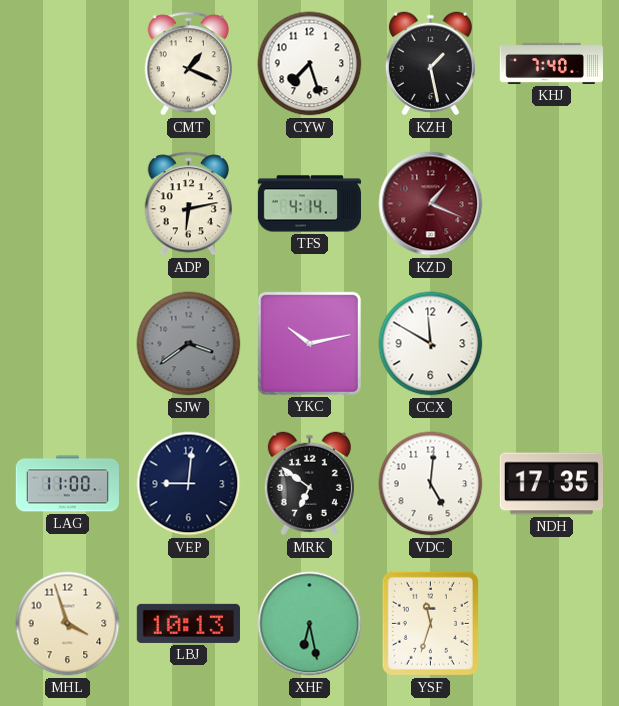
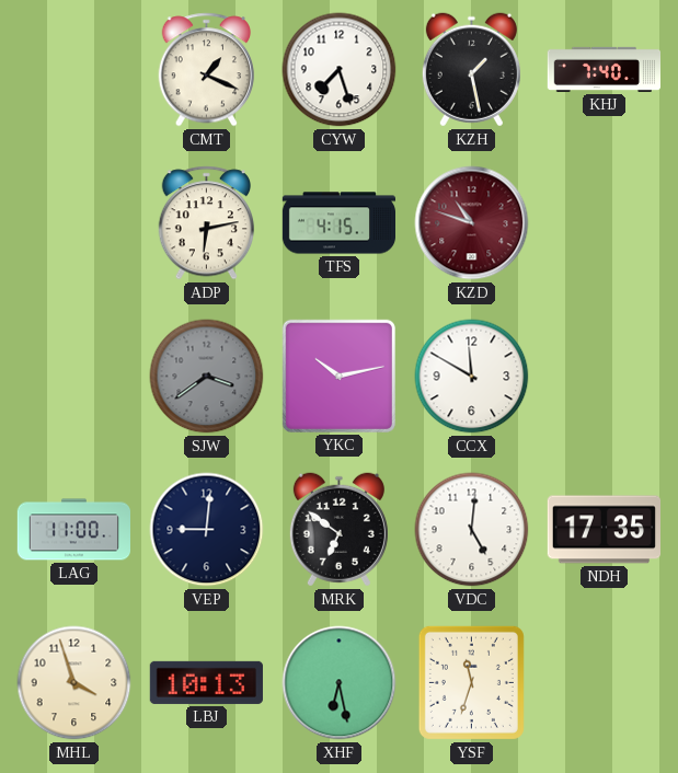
TFS: 4:14 -> 4:15 (340, 223)
KZD: 1:19 -> 10:48 (472, 223)
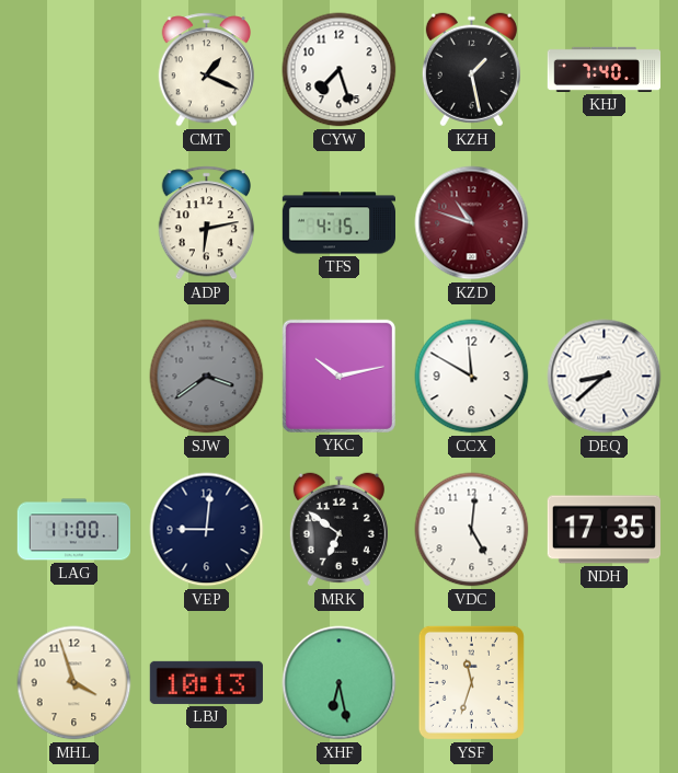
DEQ: none -> 8:38 (605, 377)
